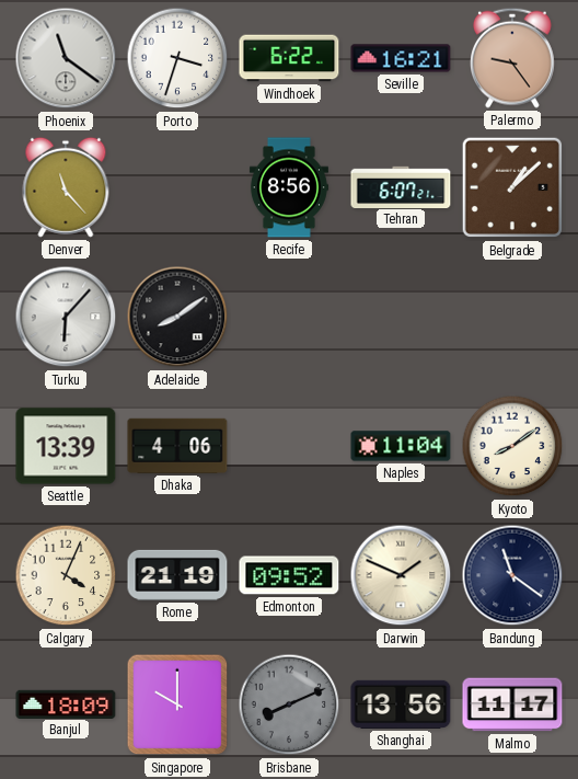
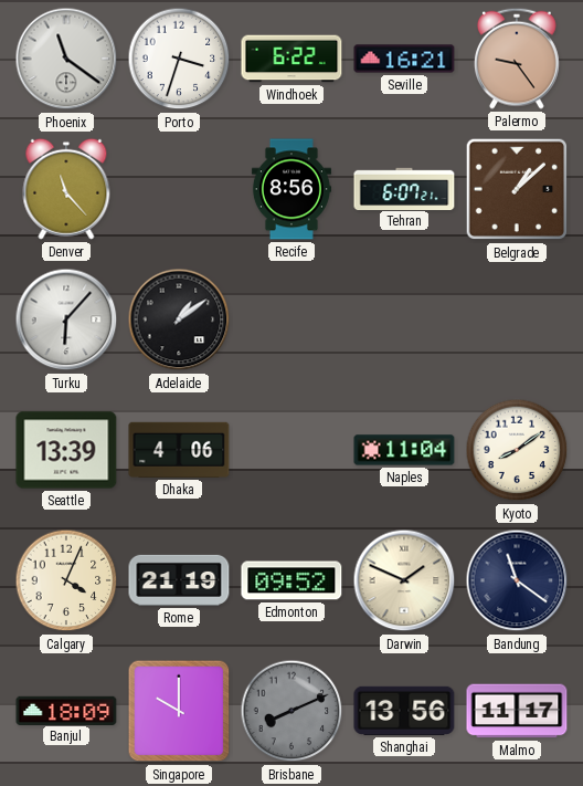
Adelaide: 8:09 -> 1:09 (179, 319)
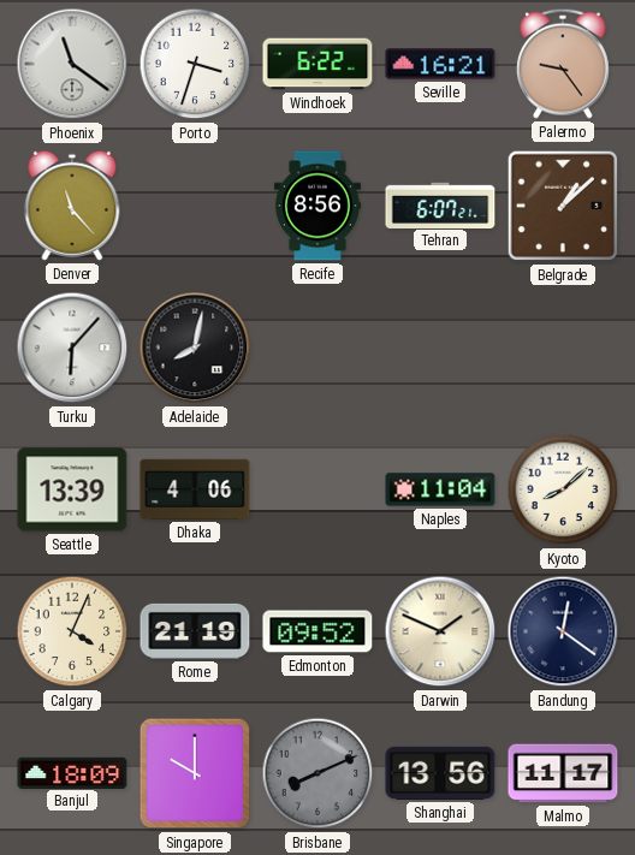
Adelaide: 1:09 -> 8:02 (195, 348)
Kyoto: 8:09 -> 8:08 (563, 489)
Bandung: 11:21 -> 12:21 (563, 631)
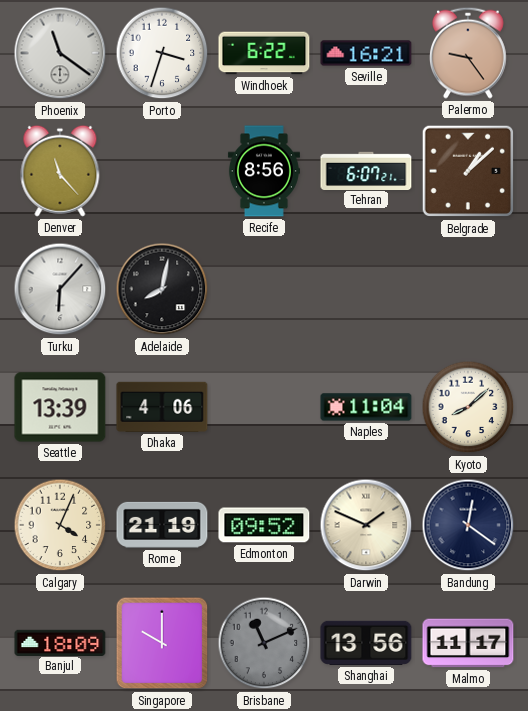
Brisbane: 8:11 -> 11:11 (264, 643)
